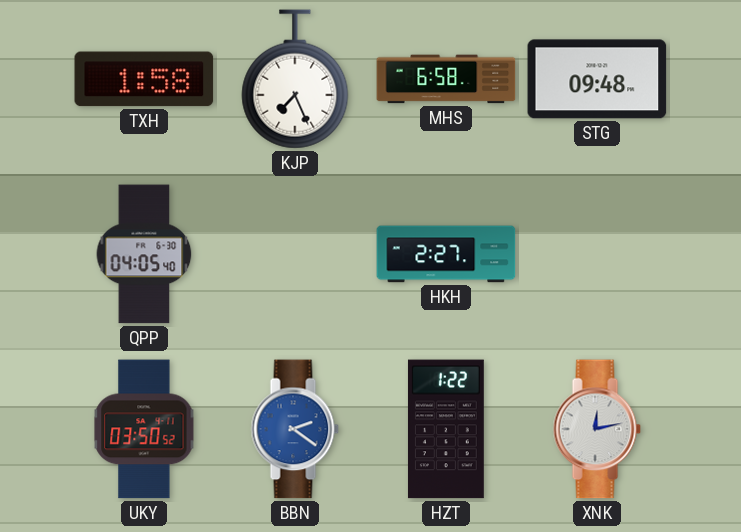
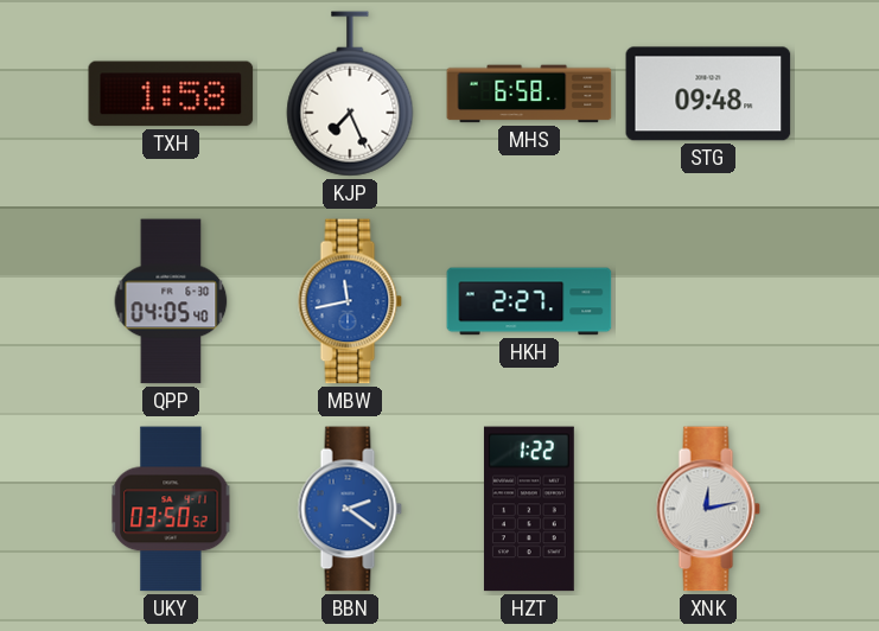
MBW: none -> 11:43 (350, 301)
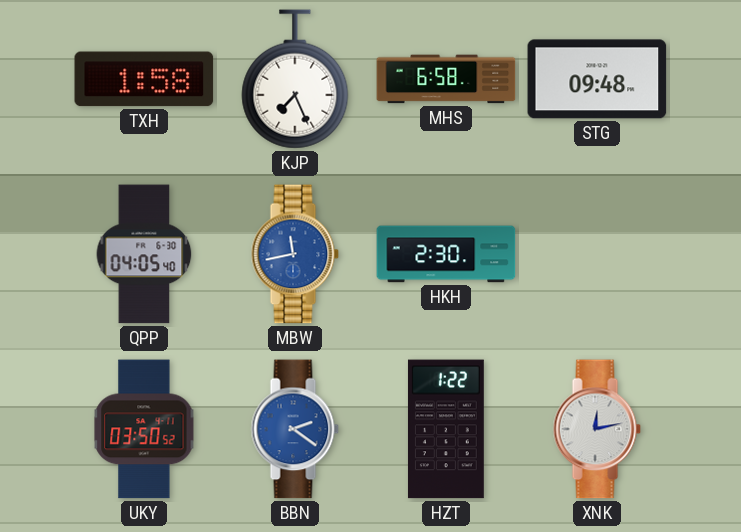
HKH: 2:27 -> 2:30 (446, 254)
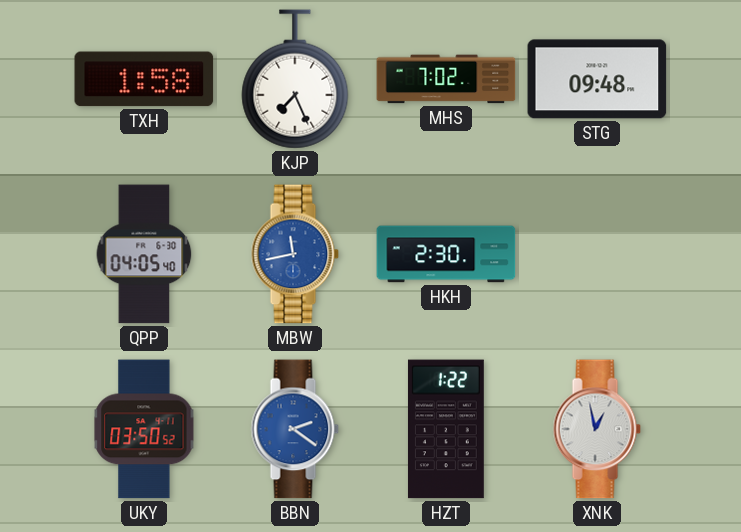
MHS: 6:58 -> 7:02 (446, 79)
XNK: 12:13 -> 12:58 (597, 429)
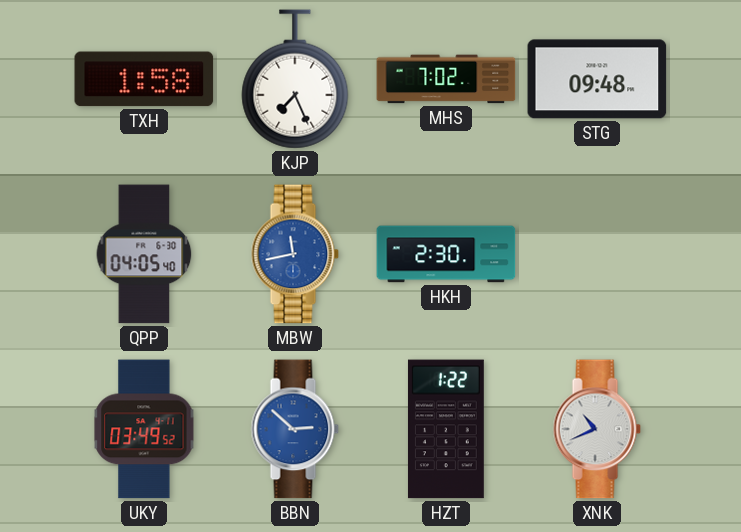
UKY: 03:50 -> 03:49 (144, 429)
BBN: 2:21 -> 2:52 (295, 429)
XNK: 12:58 -> 10:41 (597, 429)
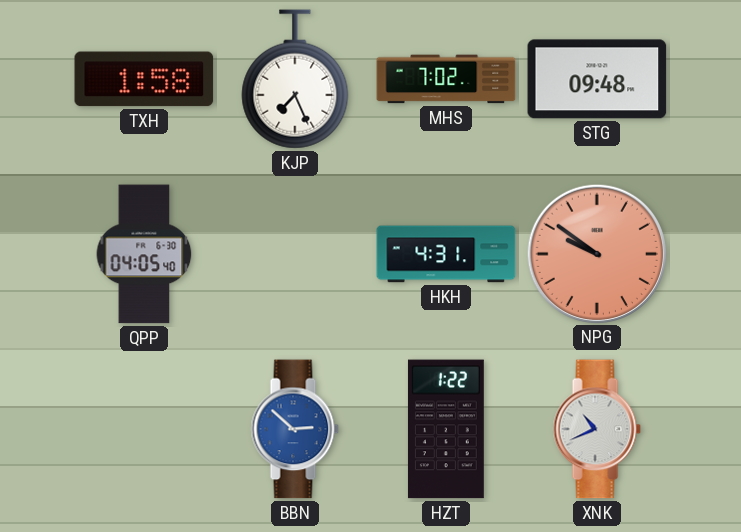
MBW: 11:43 -> none (295, 254)
HKH: 2:30 -> 4:31 (446, 254)
NPG: none -> 9:51 (596, 253)
UKY: 03:49 -> none (144, 429)
